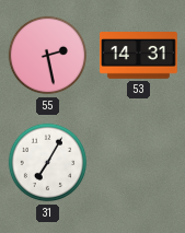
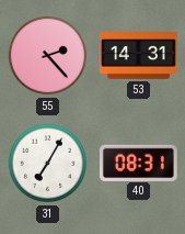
55: 2:28 -> 2:23 (48, 56)
40: none -> 08:31 (139, 163)
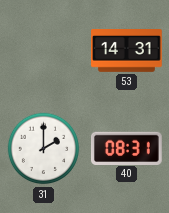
55: 2:23 -> none (48, 56)
31: 7:05 -> 2:00 (44, 149)
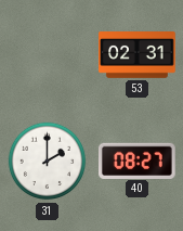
53: 14:31 -> 02:31 (138, 55)
40: 08:31 -> 08:27 (138, 161)
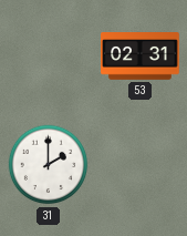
40: 08:27 -> none (138, 161)
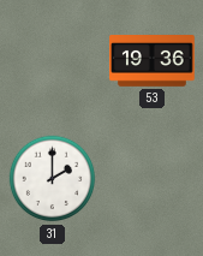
53: 02:31 -> 19:36 (153, 61)
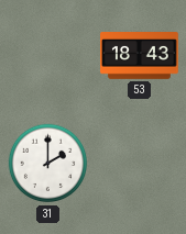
53: 19:36 -> 18:43 (140, 56)
